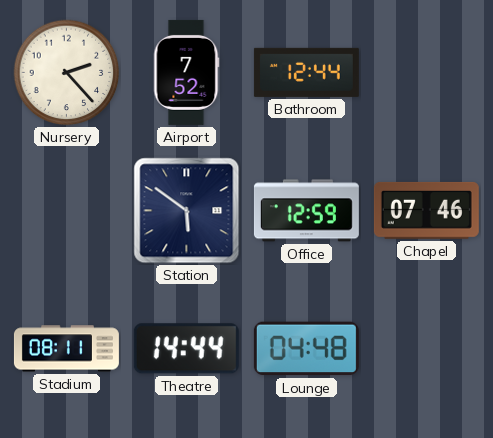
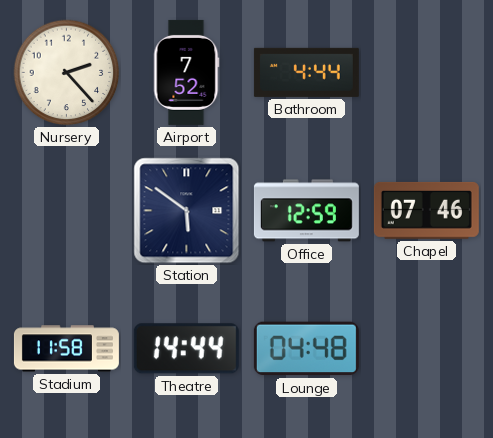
Bathroom: 12:44 -> 4:44 (306, 72)
Stadium: 08:11 -> 11:58 (66, 349)
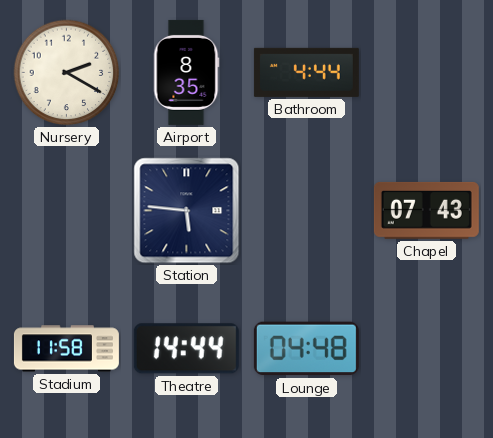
Nursery: 2:23 -> 2:20 (67, 73)
Airport: 7:52 -> 8:35 (186, 72)
Station: 5:51 -> 5:46 (187, 211)
Office: 12:59 -> none (306, 211)
Chapel: 07:46 -> 07:43 (426, 210)
